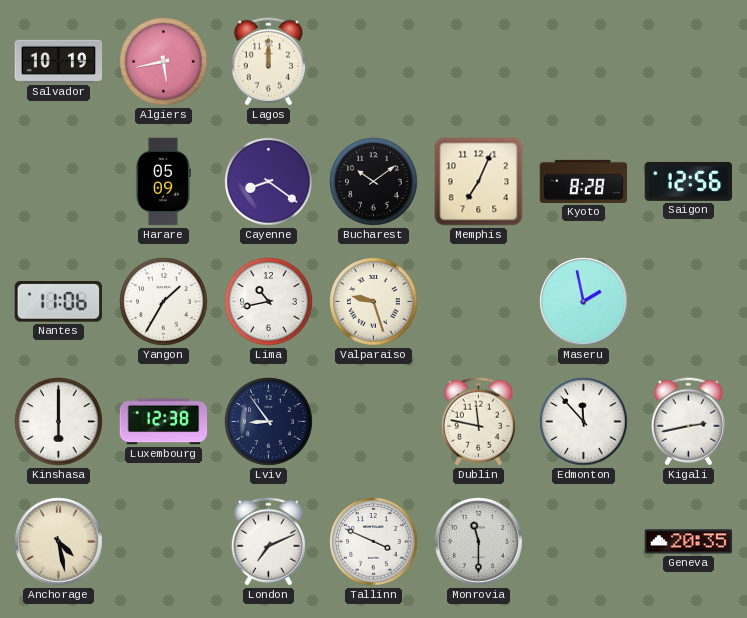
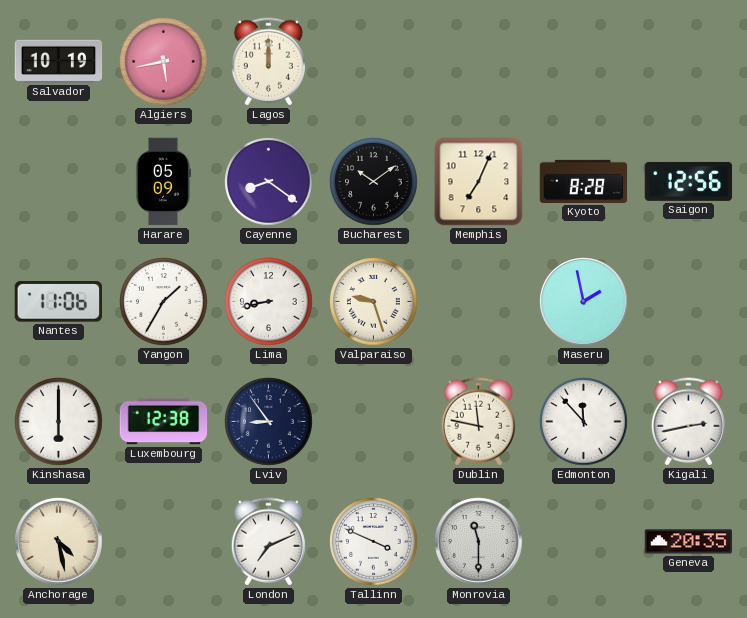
Lima: 10:43 -> 8:43 (269, 302)
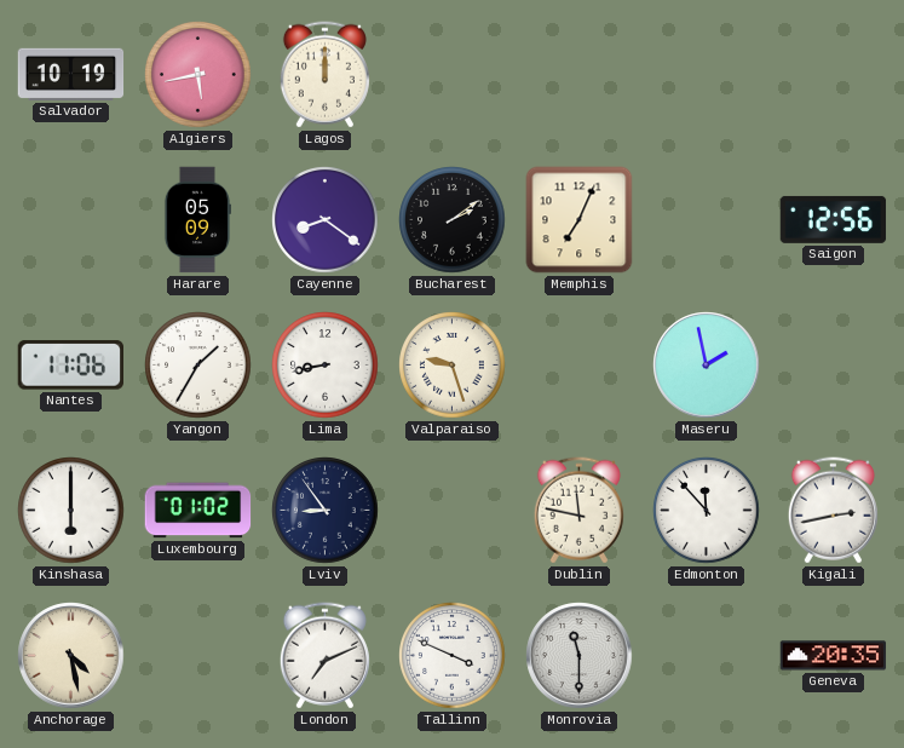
Bucharest: 10:09 -> 2:09 (453, 220)
Kyoto: 8:28 -> none (584, 181)
Luxembourg: 12:38 -> 01:02 (198, 511)
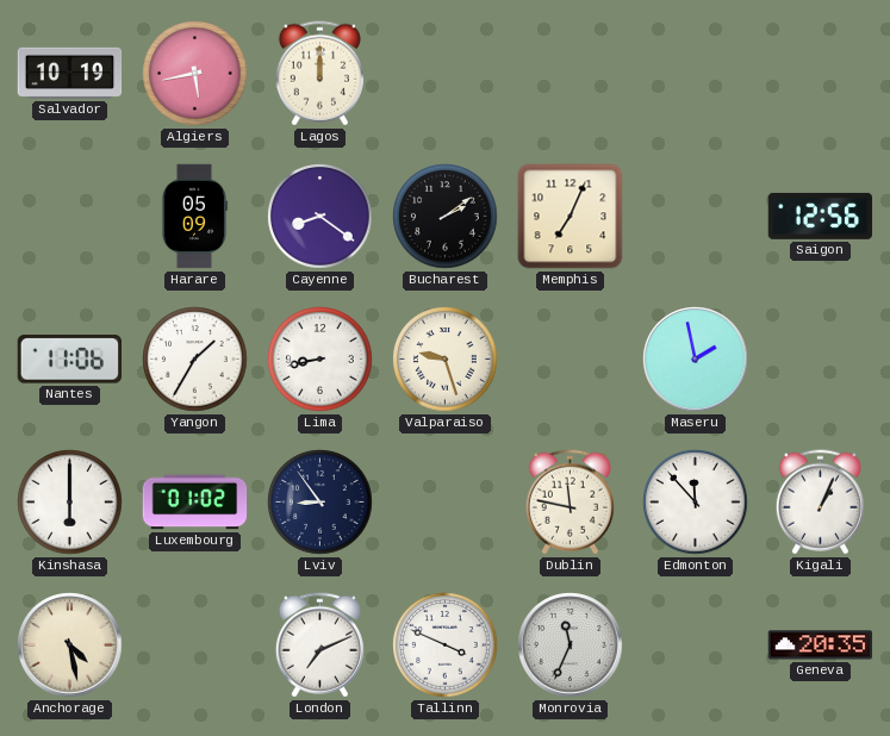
Kigali: 2:43 -> 1:04 (820, 503)
Monrovia: 11:30 -> 11:34 (571, 645)
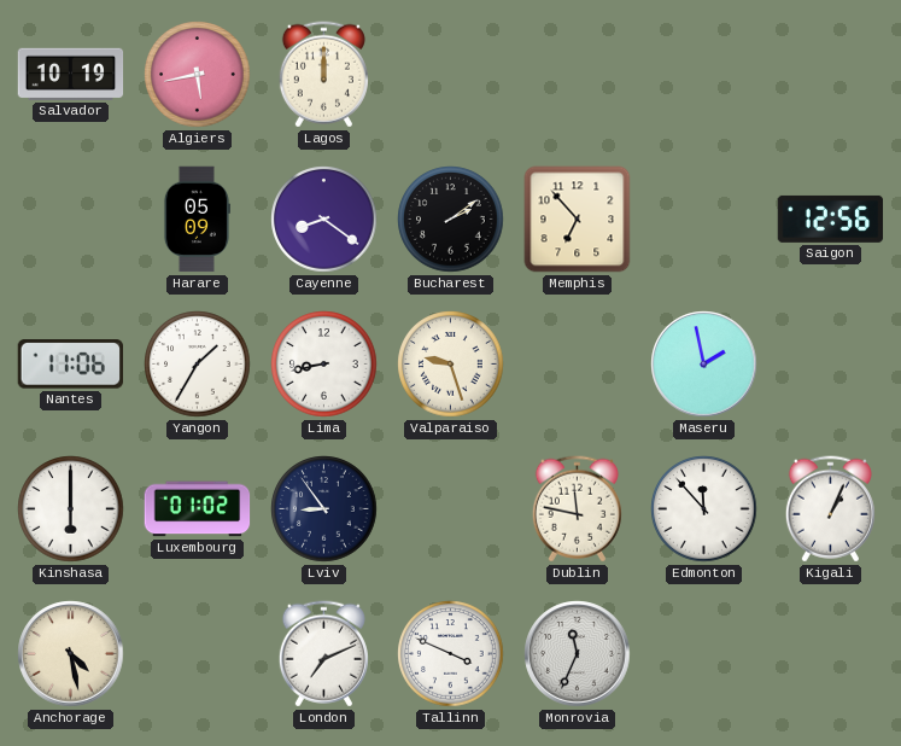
Memphis: 7:04 -> 6:53 (578, 220)
Geneva: 20:35 -> none (821, 645)
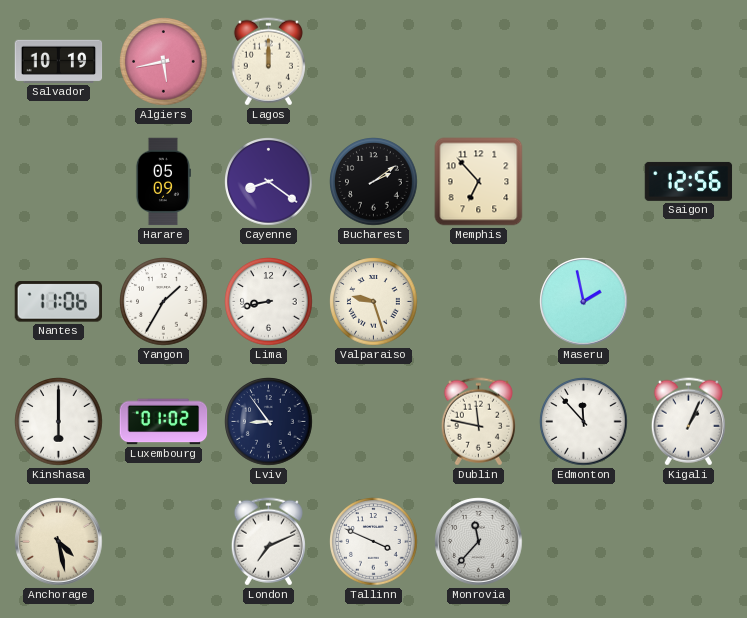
Monrovia: 11:34 -> 11:37 (479, 542)
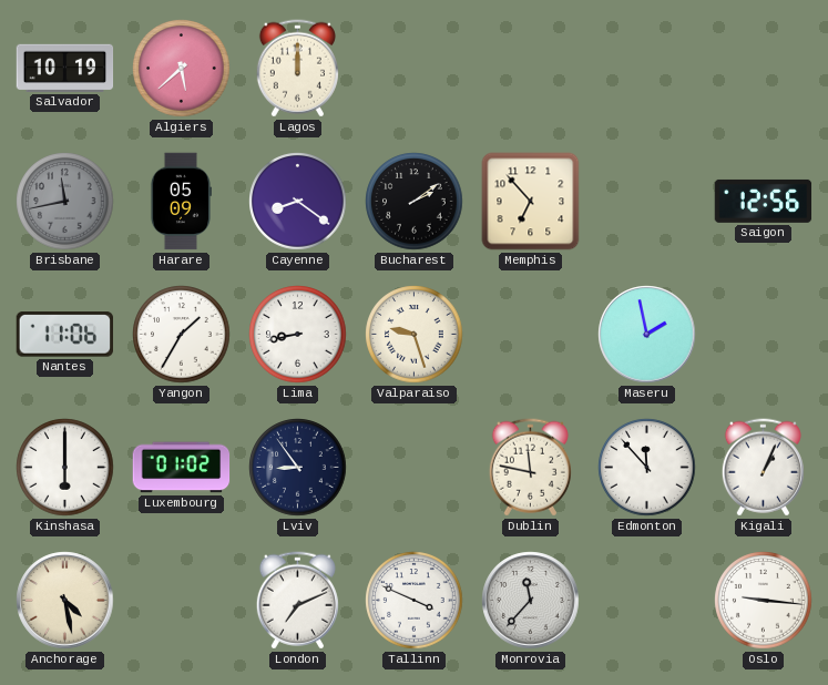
Algiers: 5:43 -> 5:38 (182, 69)
Brisbane: none -> 11:43 (65, 202)
Oslo: none -> 9:16 (764, 601)
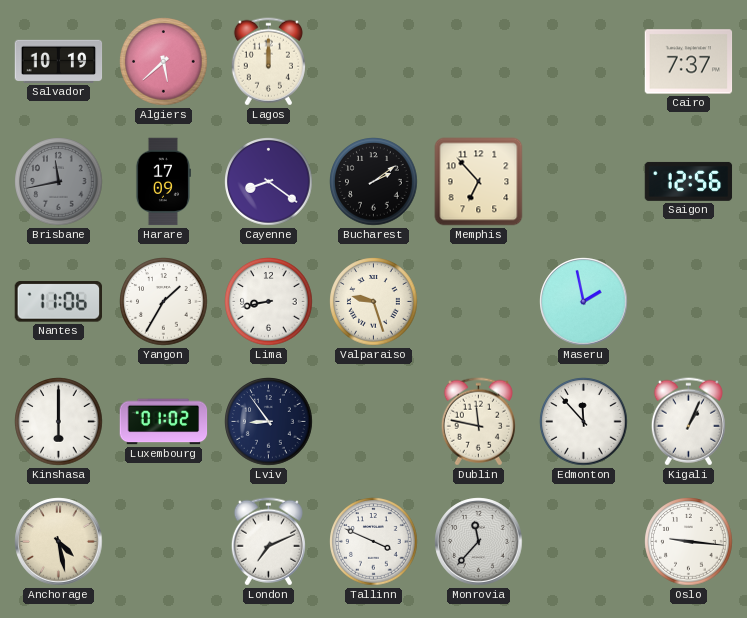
Cairo: none -> 7:37 (689, 62)
Harare: 05:09 -> 17:09 (163, 182)
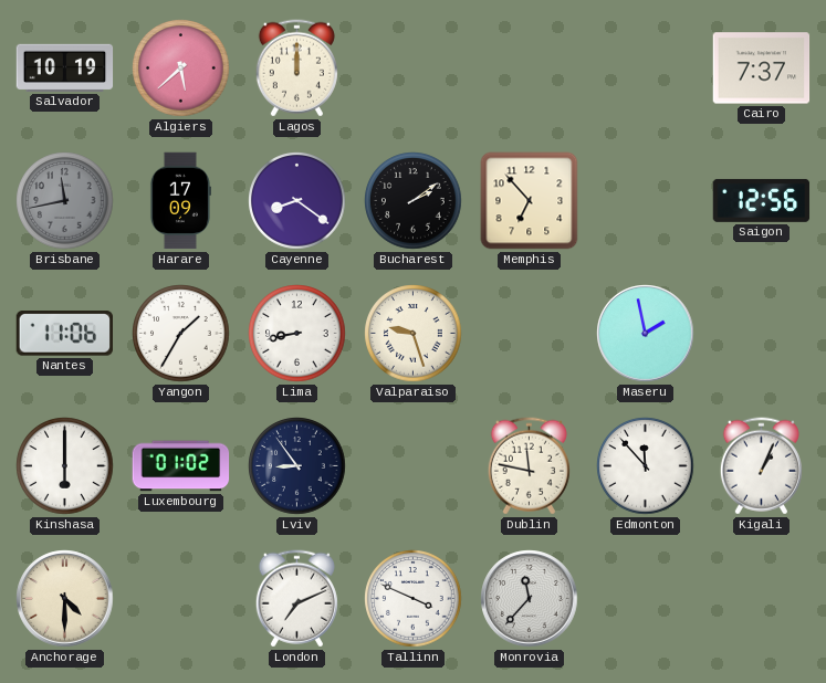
Anchorage: 4:28 -> 4:30 (65, 599)
Oslo: 9:16 -> none (689, 542)
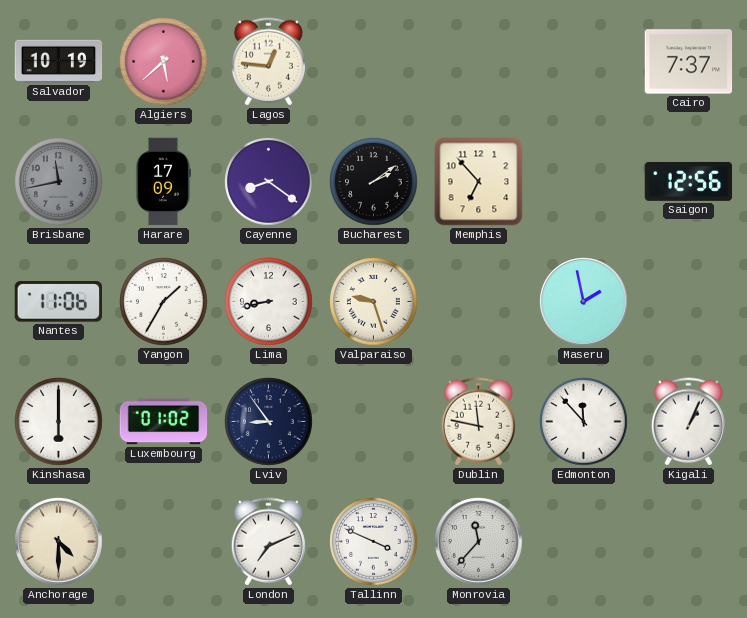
Lagos: 12:00 -> 12:46 (268, 62)
